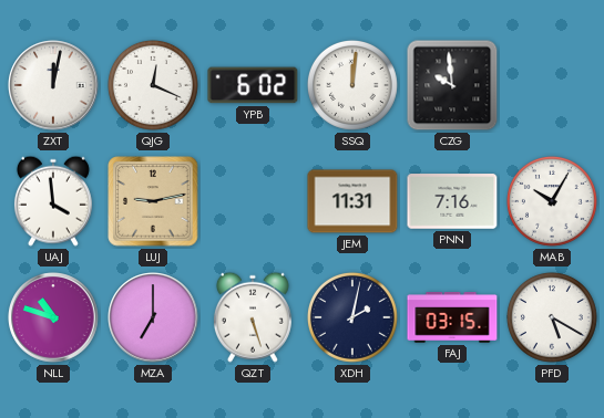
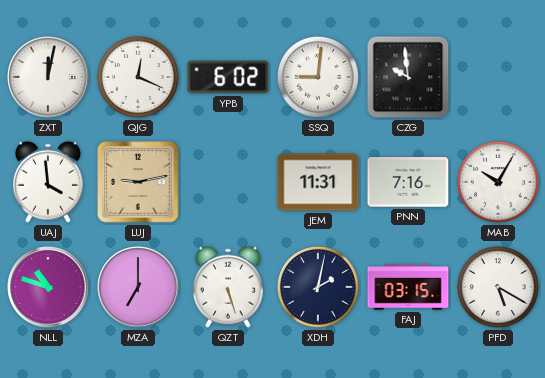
SSQ: 12:01 -> 9:01 (318, 77)
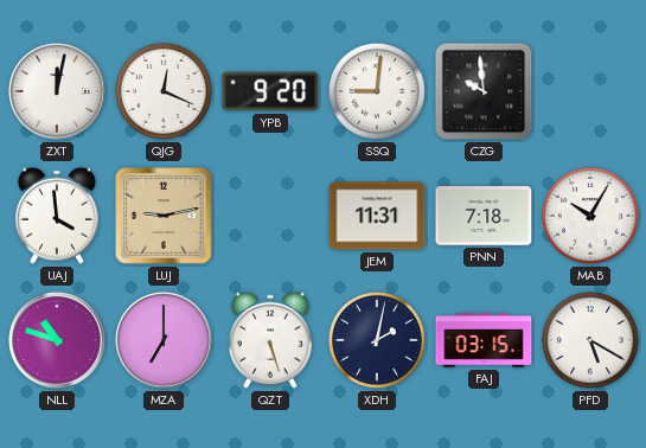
YPB: 6:02 -> 9:20 (270, 91)
PNN: 7:16 -> 7:18 (484, 216)
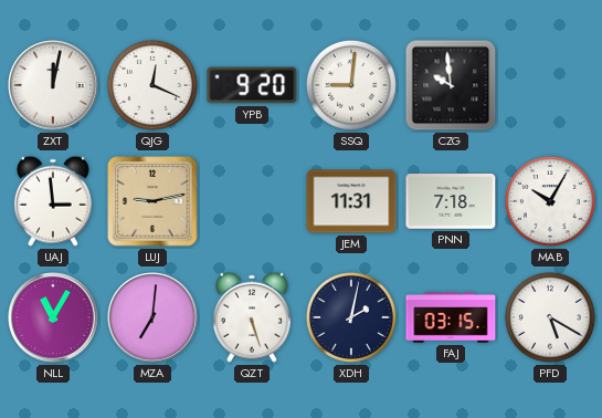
UAJ: 3:59 -> 2:59 (53, 201)
NLL: 10:48 -> 11:05 (53, 317)
MZA: 7:00 -> 7:01 (152, 317)
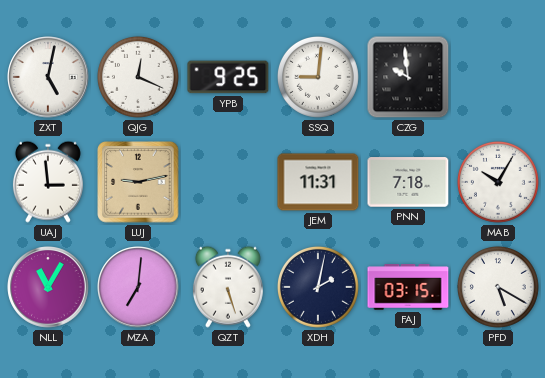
ZXT: 12:02 -> 5:02 (48, 77)
YPB: 9:20 -> 9:25 (228, 77)
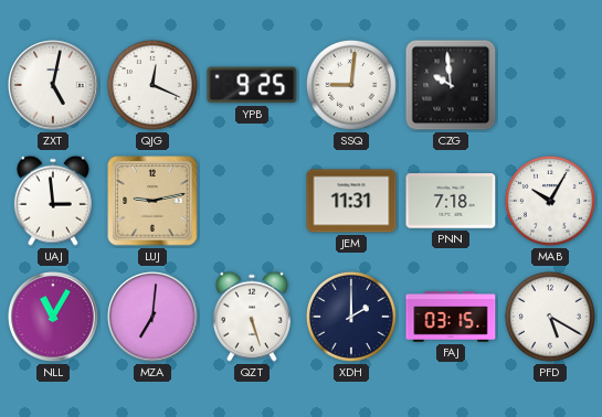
XDH: 2:02 -> 2:00 (351, 317)
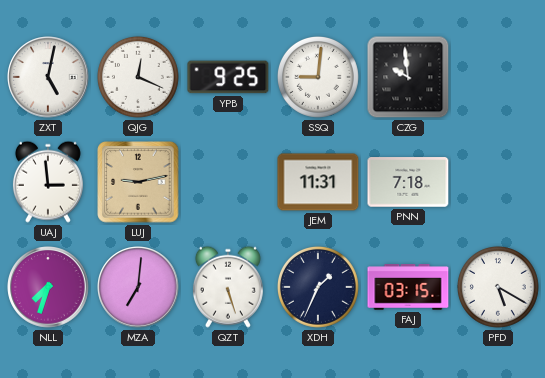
MAB: 10:05 -> none (550, 201)
NLL: 11:05 -> 7:33 (48, 287)
XDH: 2:00 -> 1:34 (318, 287)
